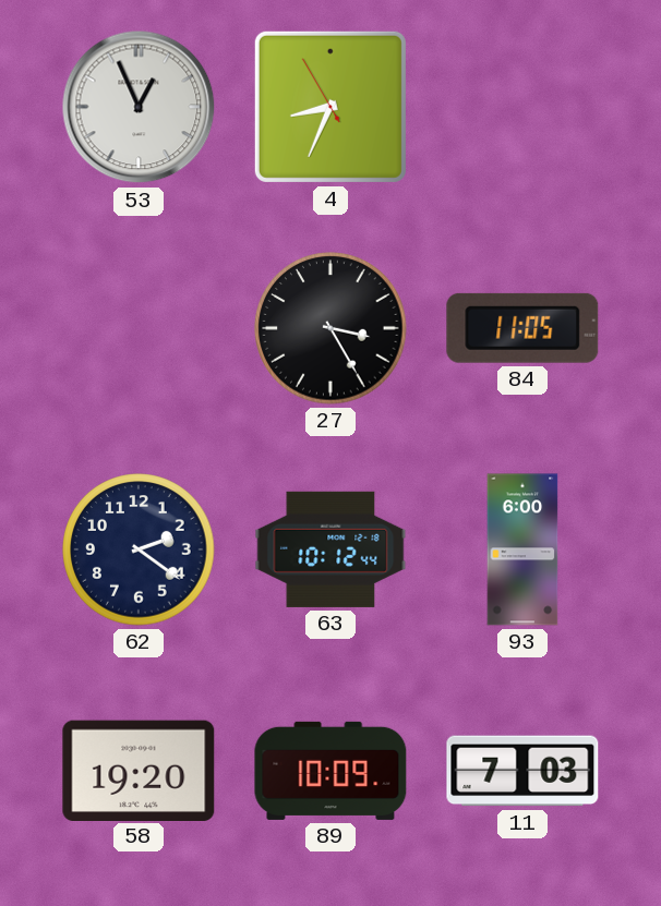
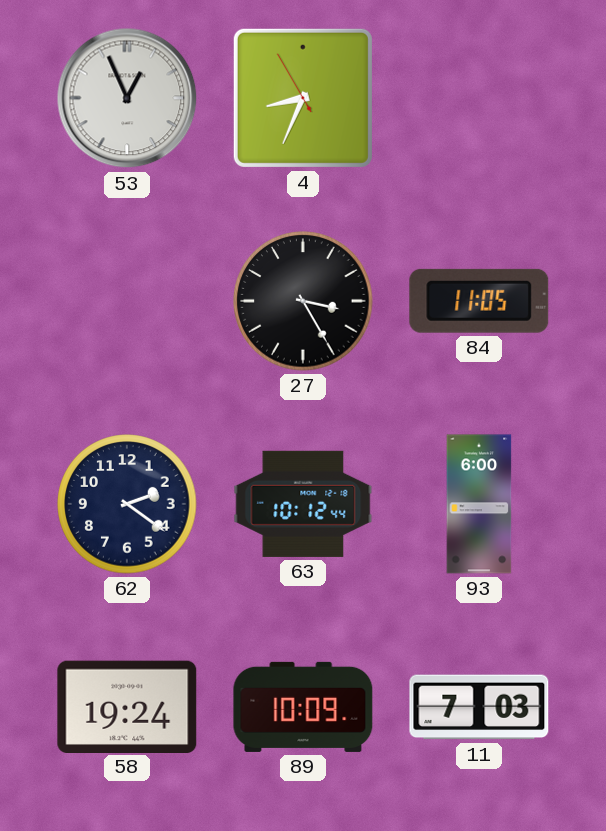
58: 19:20 -> 19:24 (127, 706)
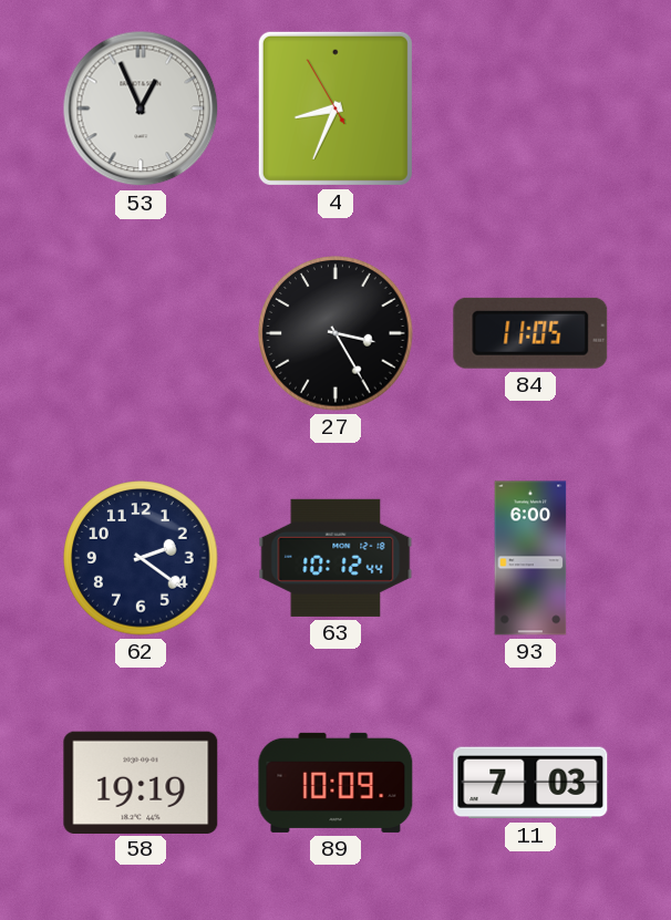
58: 19:24 -> 19:19 (141, 782)
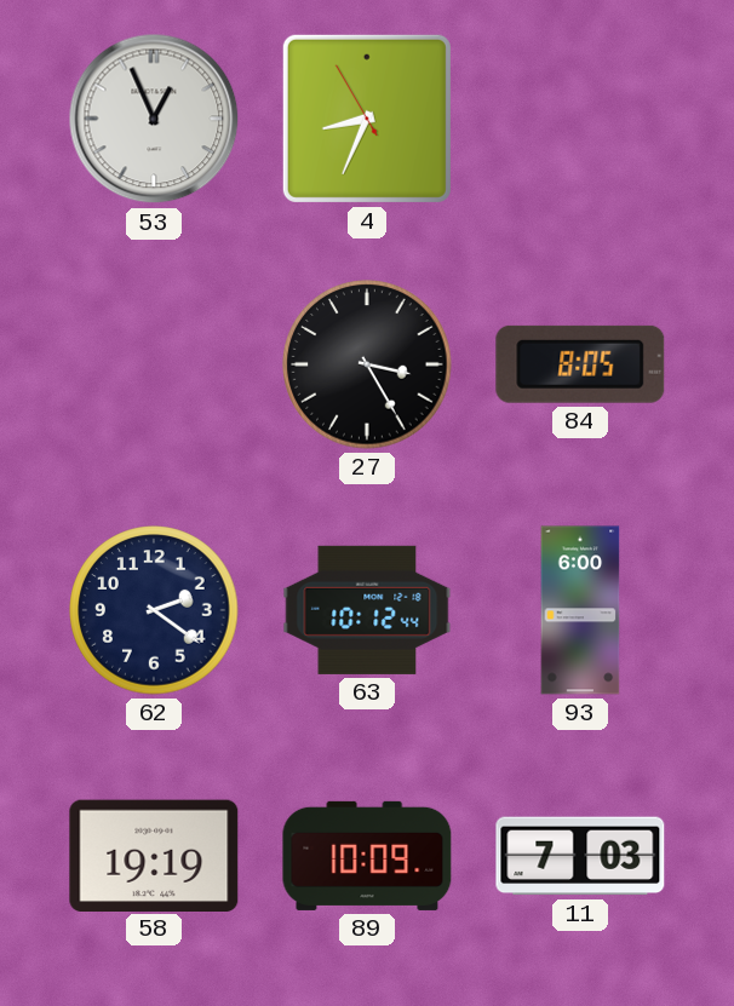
84: 11:05 -> 8:05 (580, 364)
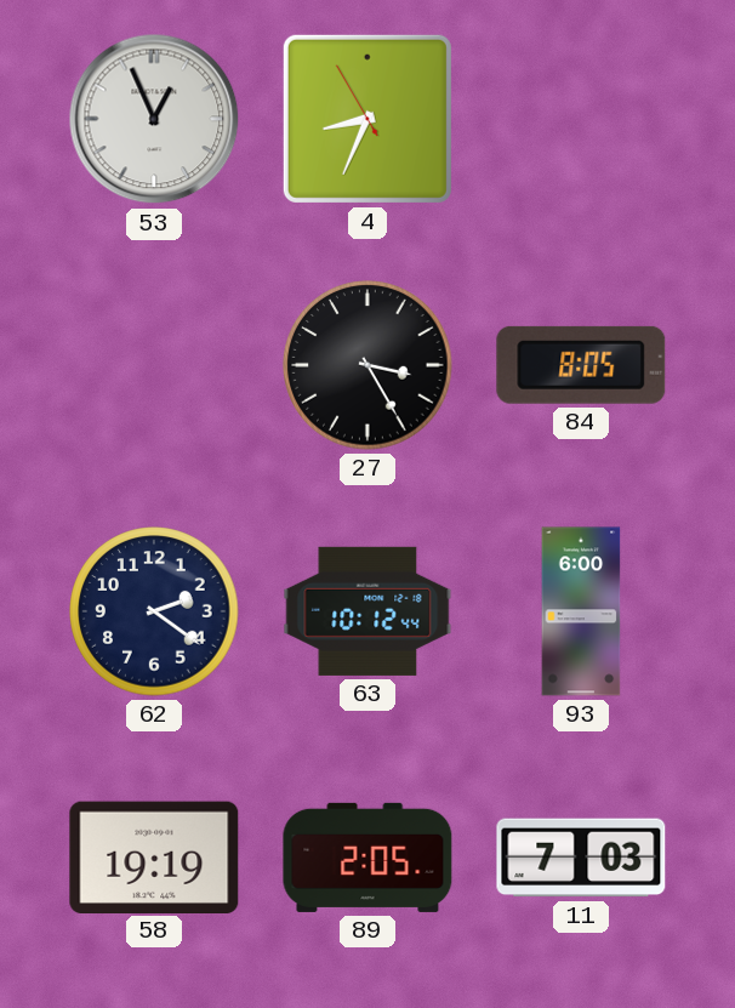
89: 10:09 -> 2:05 (367, 858)
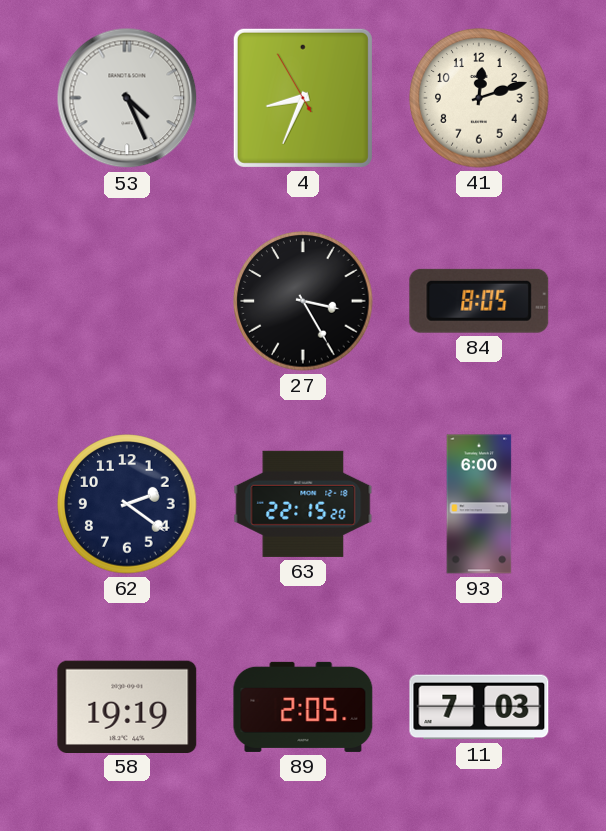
53: 12:56 -> 4:26 (127, 98)
41: none -> 12:12 (479, 98)
63: 10:12 -> 22:15 (303, 504)
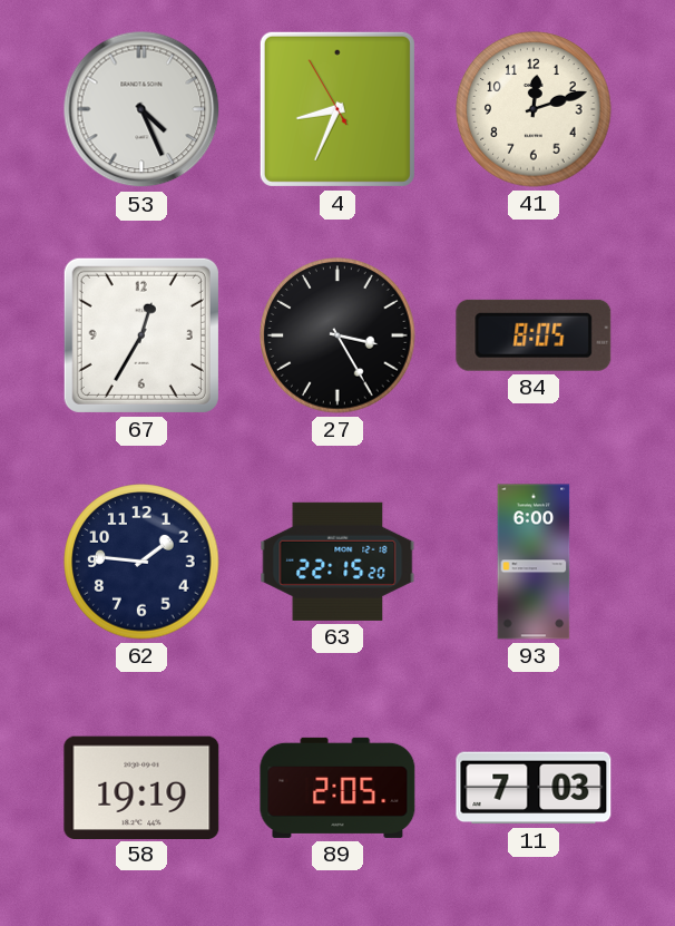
67: none -> 12:35 (141, 335)
62: 2:21 -> 1:46 (141, 562)
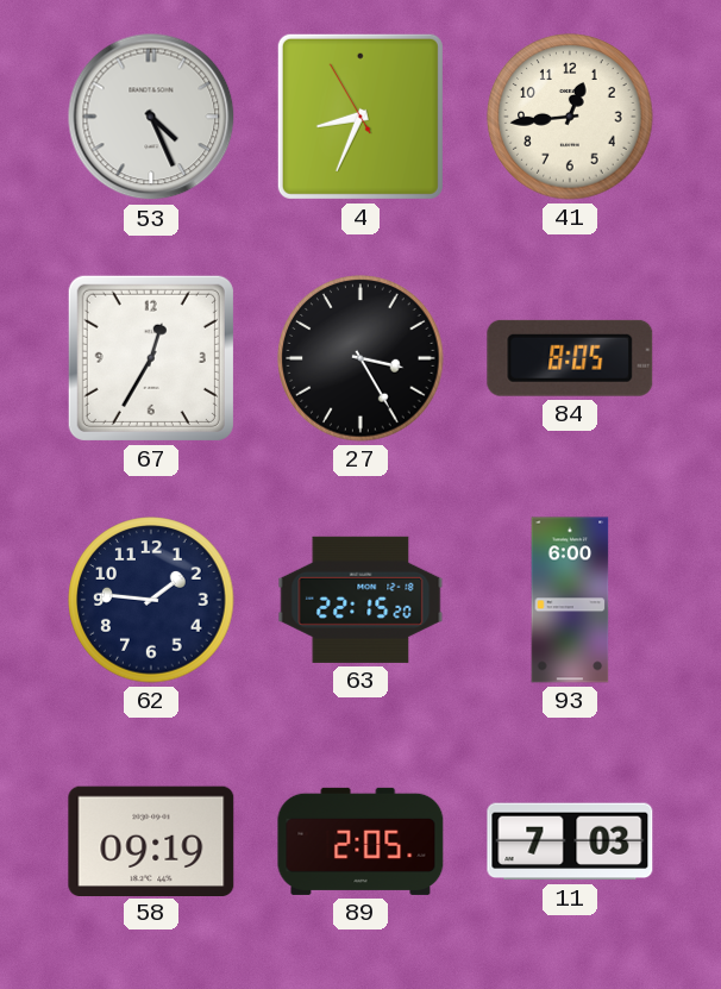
41: 12:12 -> 12:44 (570, 117)
58: 19:19 -> 09:19 (151, 840)
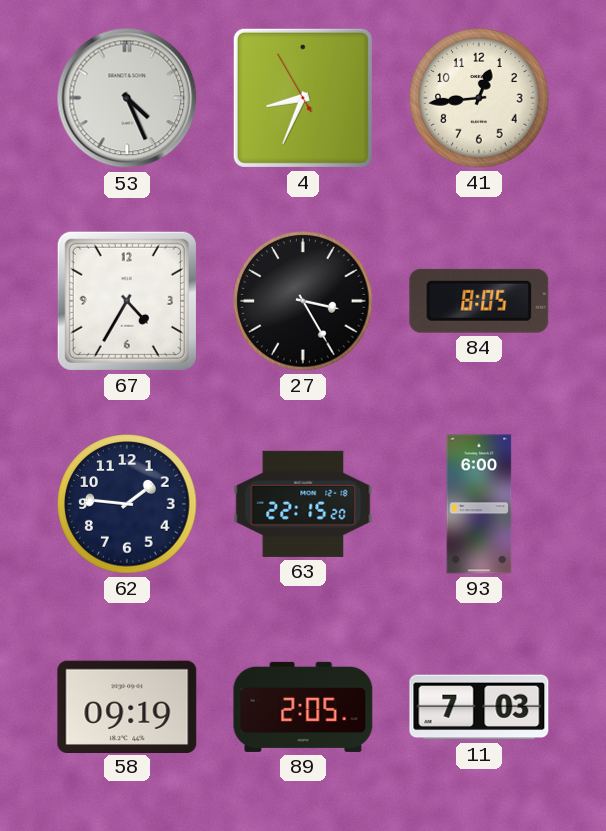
67: 12:35 -> 4:35 (127, 301)
